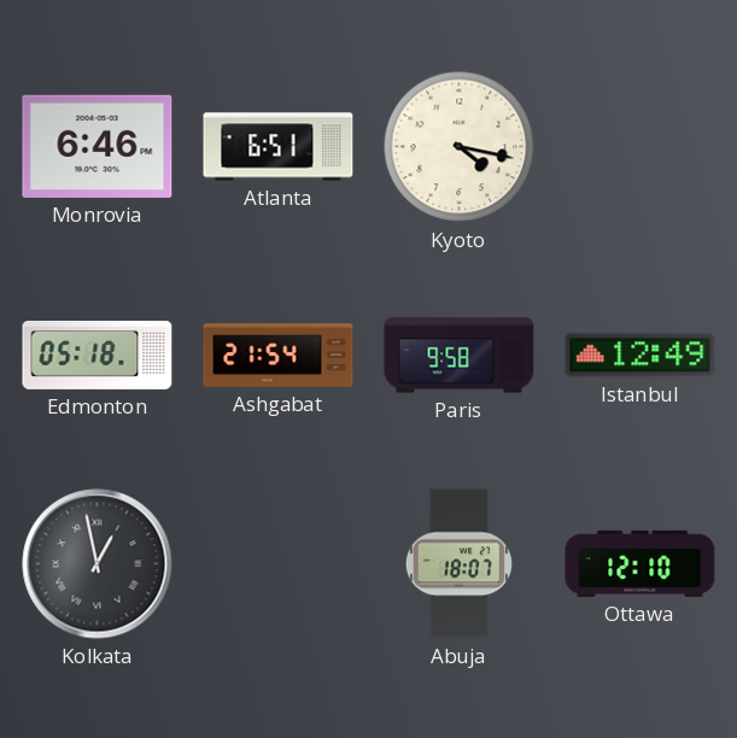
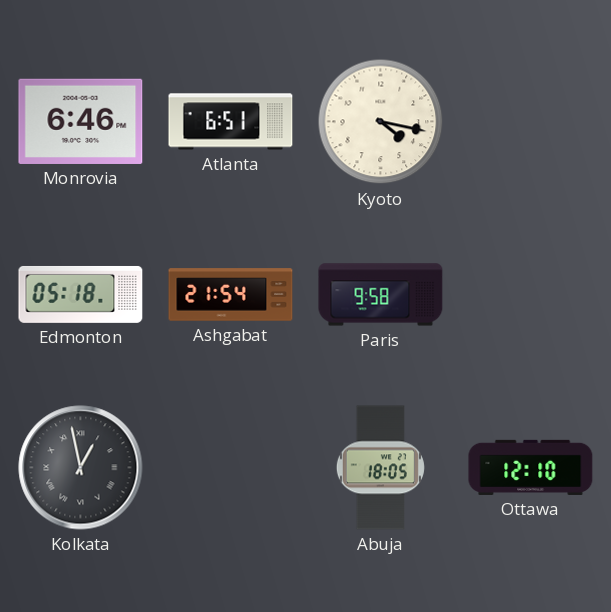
Istanbul: 12:49 -> none (641, 356)
Abuja: 18:07 -> 18:05 (380, 468)
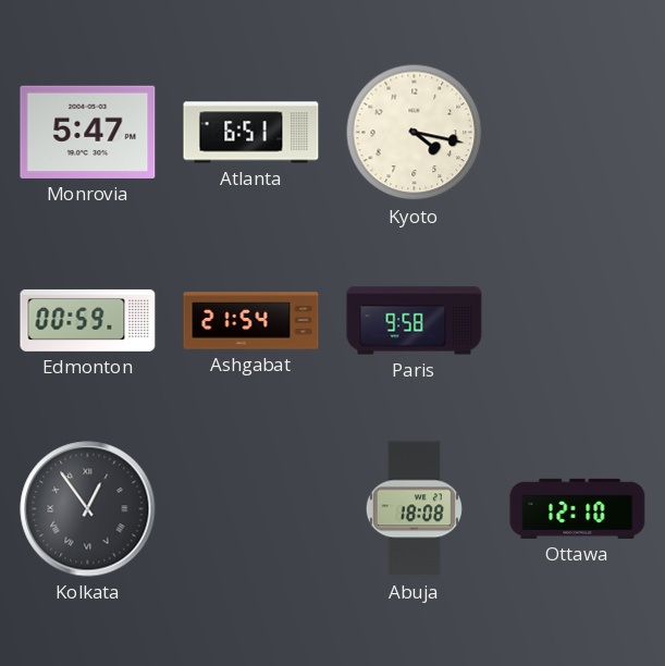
Monrovia: 6:46 -> 5:47 (88, 132)
Edmonton: 05:18 -> 00:59 (88, 320)
Kolkata: 12:58 -> 12:54 (88, 509)
Abuja: 18:05 -> 18:08 (414, 509)
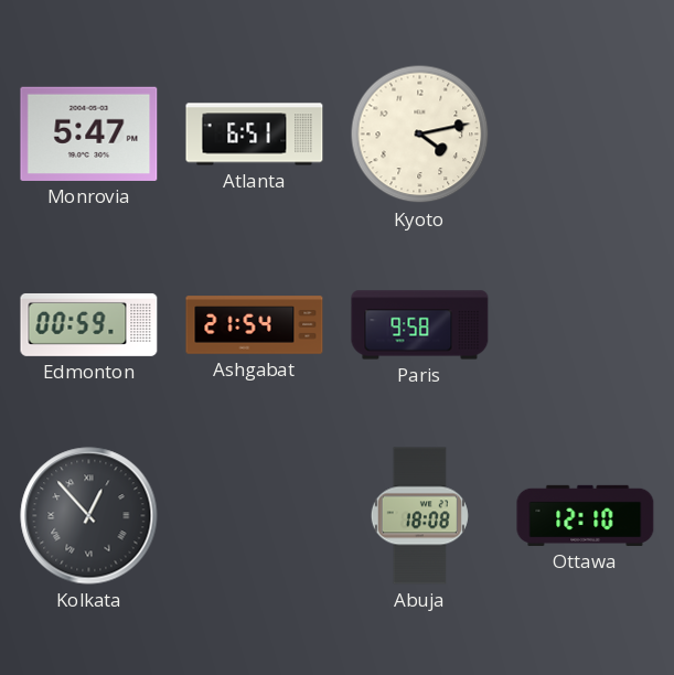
Kyoto: 4:17 -> 4:13 (420, 135)
Kolkata: 12:54 -> 12:53 (89, 516)
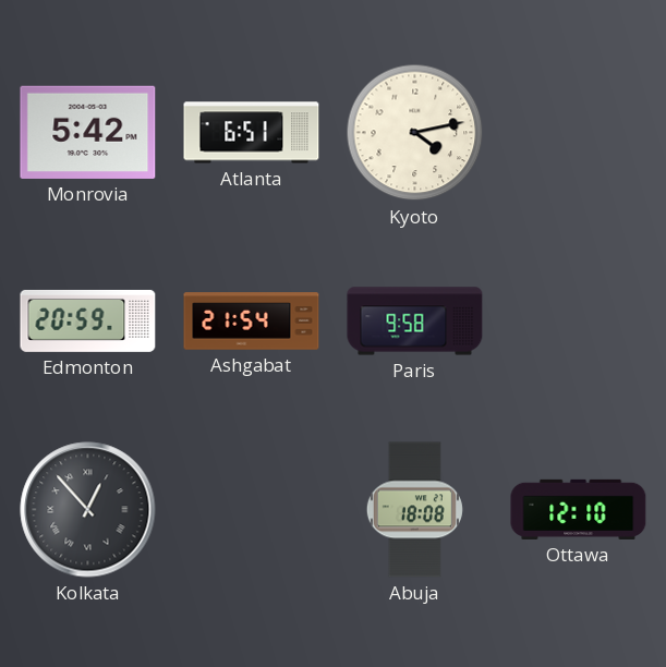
Monrovia: 5:47 -> 5:42 (88, 132)
Edmonton: 00:59 -> 20:59 (88, 320)
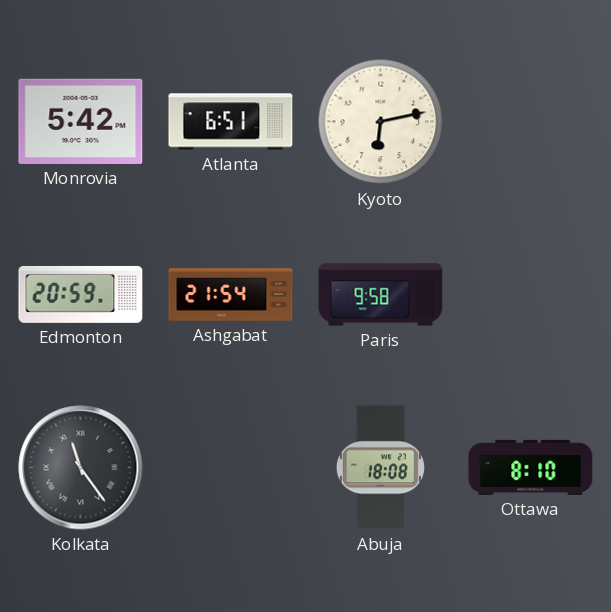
Kyoto: 4:13 -> 6:13 (381, 122)
Kolkata: 12:53 -> 11:24 (81, 468)
Ottawa: 12:10 -> 8:10 (531, 467)
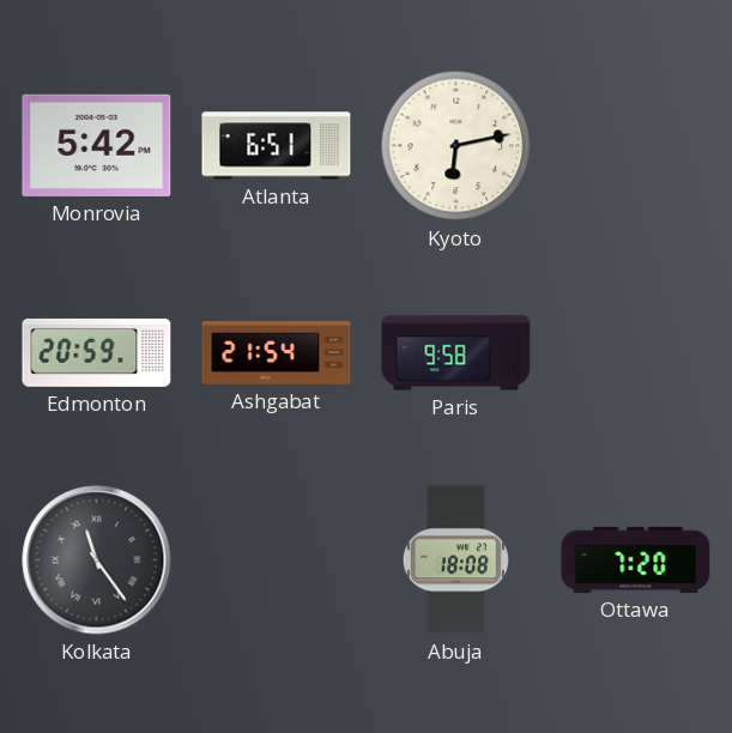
Ottawa: 8:10 -> 7:20 (636, 559)
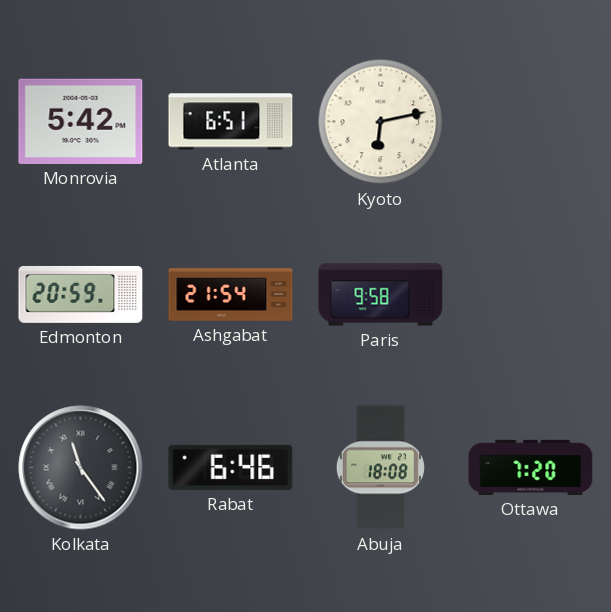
Rabat: none -> 6:46 (231, 467)
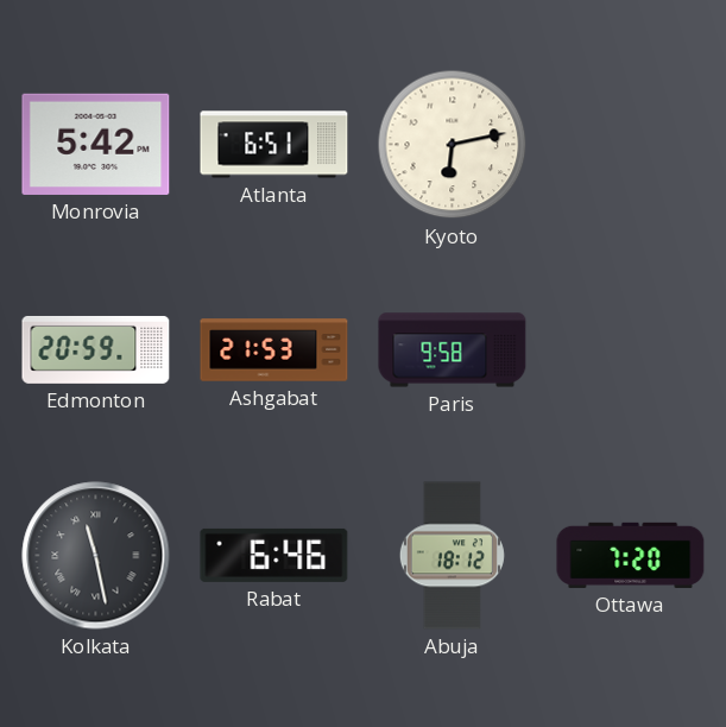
Ashgabat: 21:54 -> 21:53 (274, 350)
Kolkata: 11:24 -> 11:28 (96, 556)
Abuja: 18:08 -> 18:12 (452, 556)
